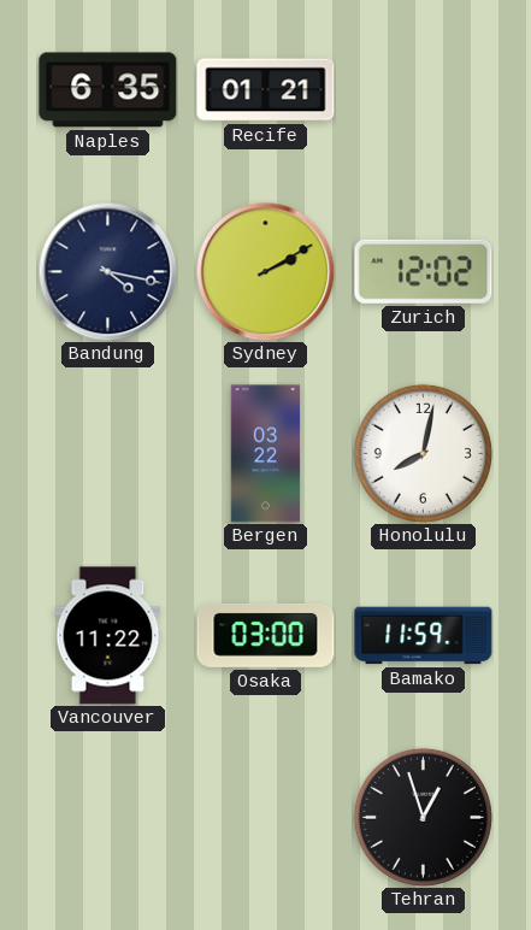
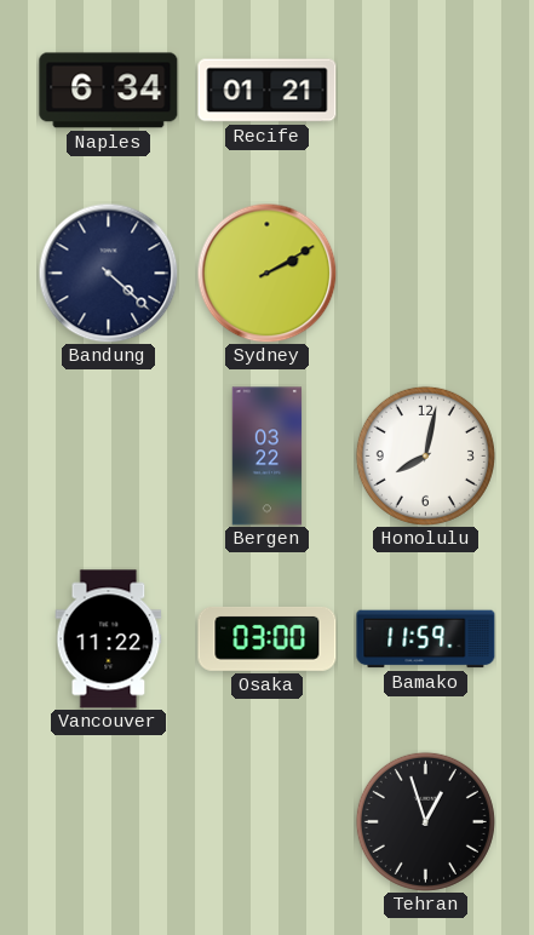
Naples: 6:35 -> 6:34 (109, 91)
Bandung: 4:17 -> 4:22 (108, 273)
Zurich: 12:02 -> none (424, 271)
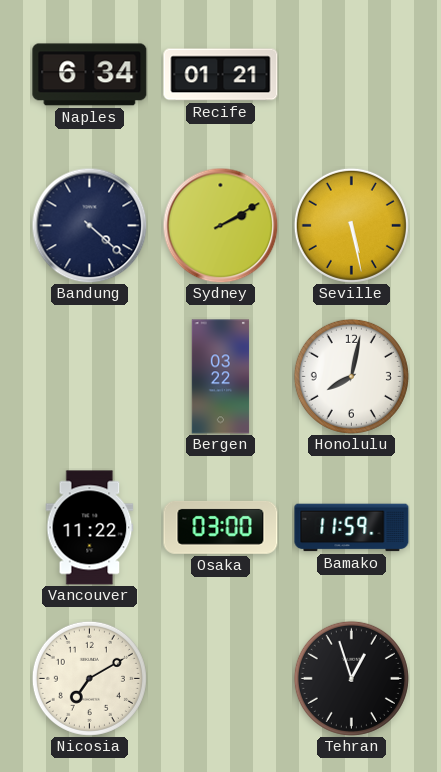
Seville: none -> 5:28 (351, 225)
Nicosia: none -> 7:10 (89, 678)
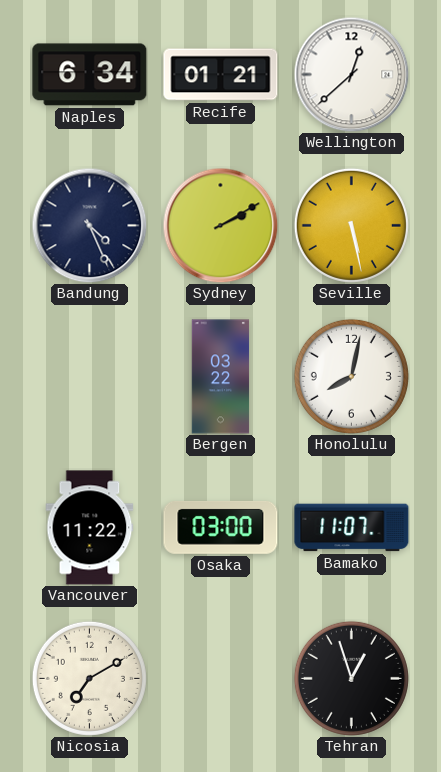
Wellington: none -> 12:38 (351, 74)
Bandung: 4:22 -> 4:26 (89, 225)
Bamako: 11:59 -> 11:07 (352, 528)
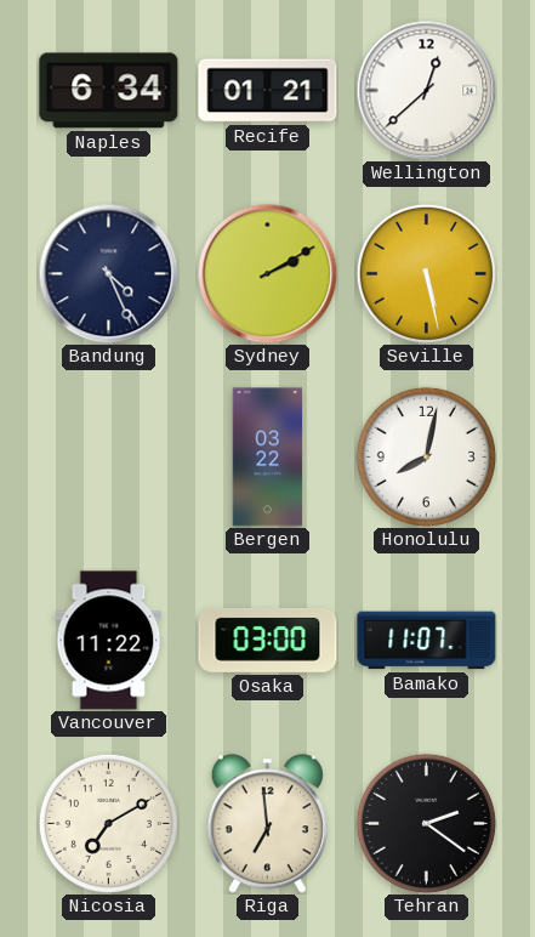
Riga: none -> 6:59 (267, 824)
Tehran: 12:57 -> 2:21 (426, 823)
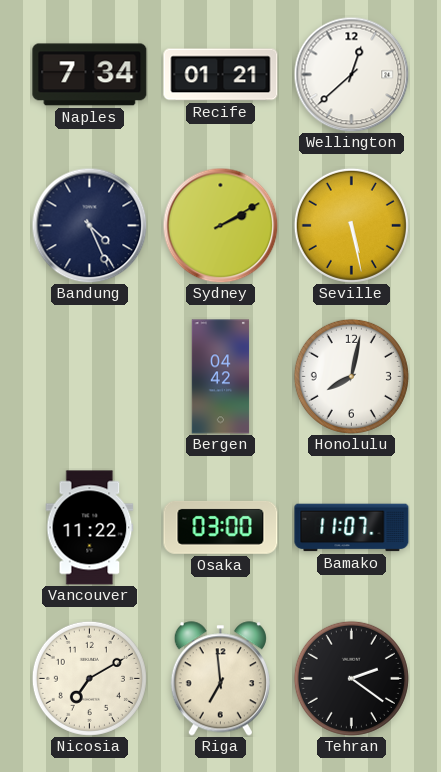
Naples: 6:34 -> 7:34 (90, 75)
Bergen: 03:22 -> 04:42 (221, 377)
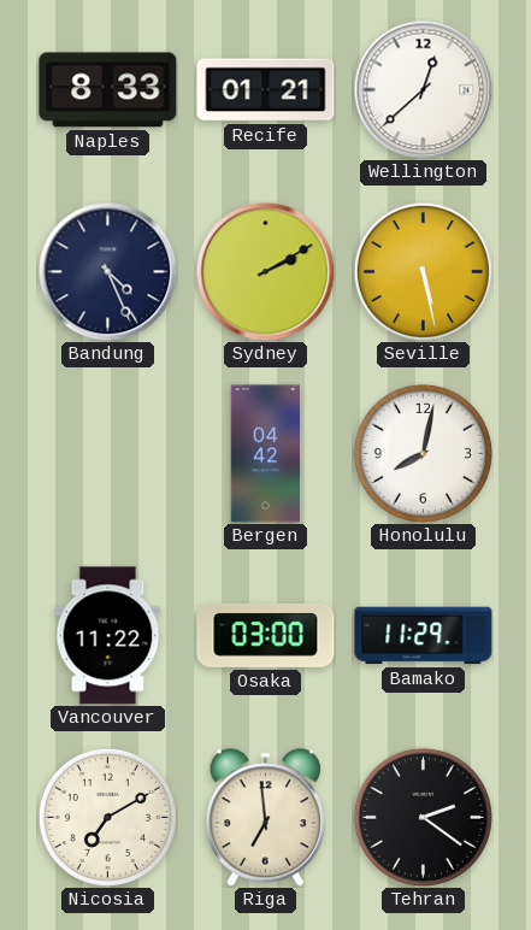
Naples: 7:34 -> 8:33 (108, 90)
Bamako: 11:07 -> 11:29 (424, 636)
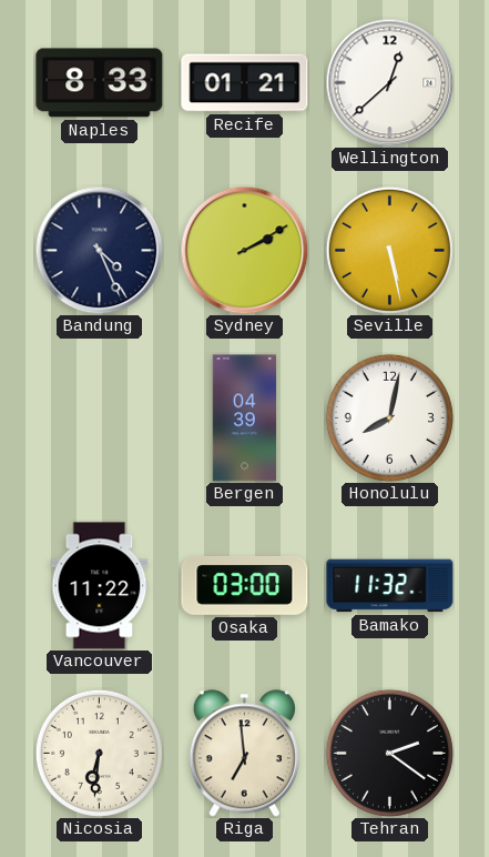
Bergen: 04:42 -> 04:39 (245, 419)
Bamako: 11:29 -> 11:32 (390, 586)
Nicosia: 7:10 -> 6:31 (99, 753)
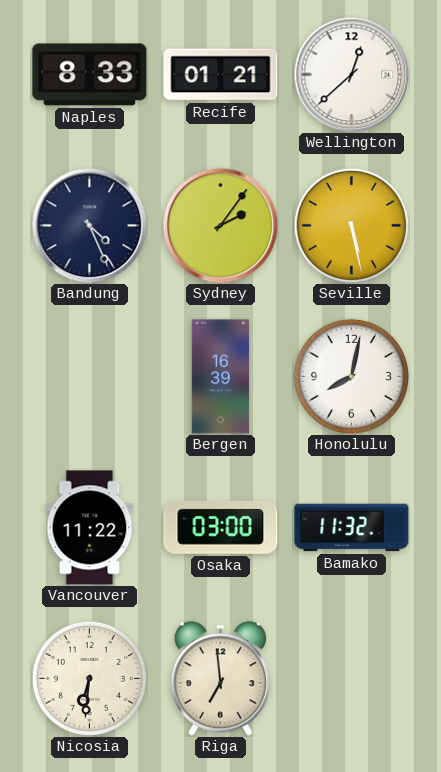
Sydney: 2:10 -> 2:06 (220, 225)
Bergen: 04:39 -> 16:39 (221, 377)
Tehran: 2:21 -> none (389, 753)
